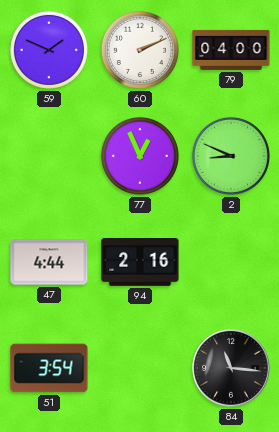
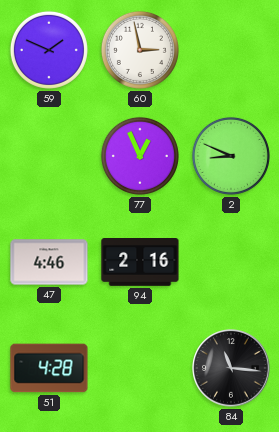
60: 2:11 -> 2:58 (140, 50)
79: 04:00 -> none (231, 50)
47: 4:44 -> 4:46 (49, 262)
51: 3:54 -> 4:28 (49, 368)
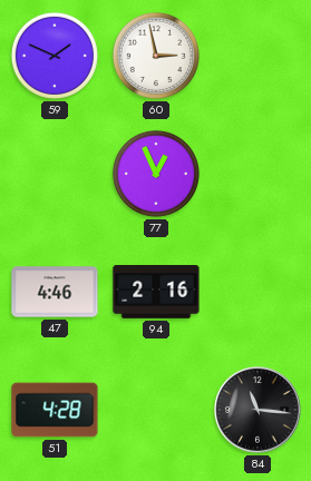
2: 8:49 -> none (231, 156)
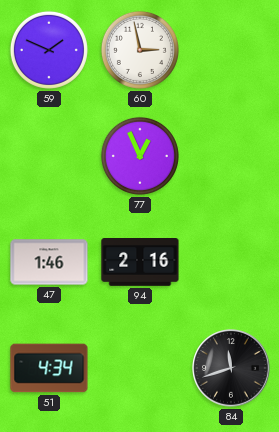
47: 4:46 -> 1:46 (49, 262)
51: 4:28 -> 4:34 (49, 368)
84: 11:16 -> 11:42 (231, 368)
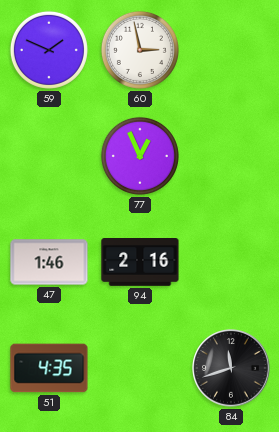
51: 4:34 -> 4:35 (49, 368)
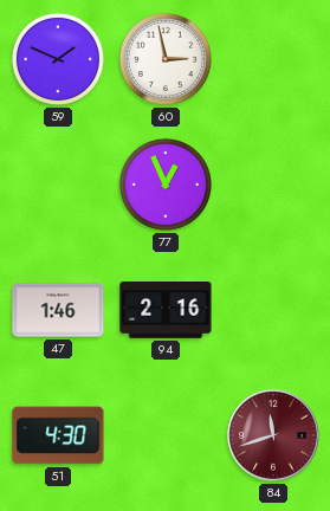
51: 4:35 -> 4:30 (58, 435)
84 dial: black -> burgundy (273, 435)
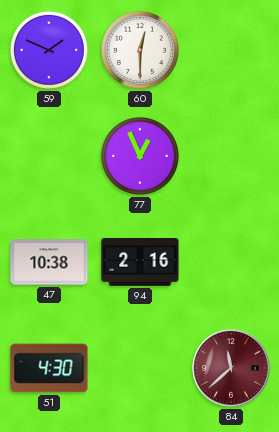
60: 2:58 -> 12:30 (140, 50)
47: 1:46 -> 10:38 (49, 262)
84: 11:42 -> 11:38 (231, 368)
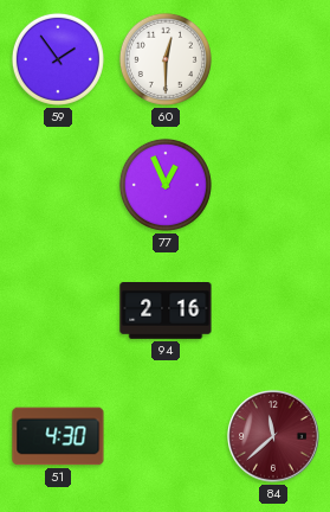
59: 1:49 -> 1:54 (58, 59)
47: 10:38 -> none (49, 262)
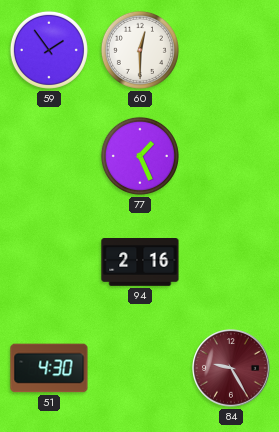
77: 12:56 -> 1:26 (140, 156)
84: 11:38 -> 9:25 (231, 368)
